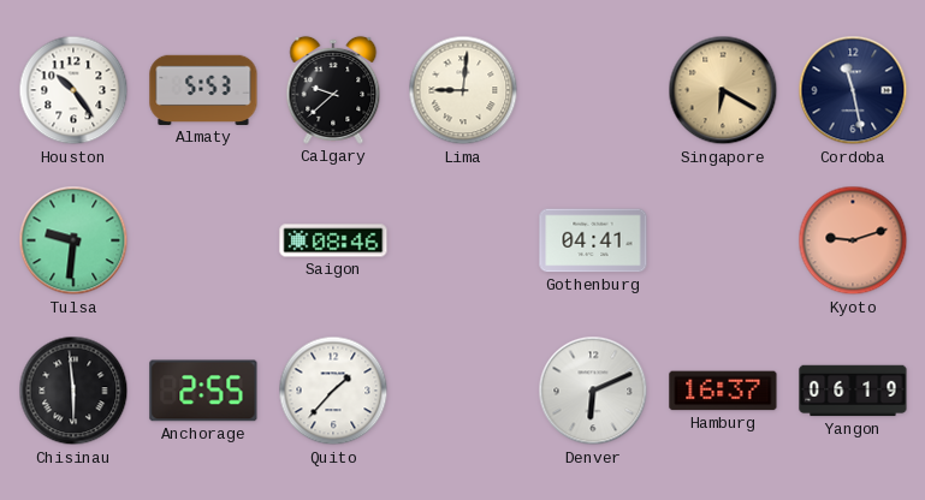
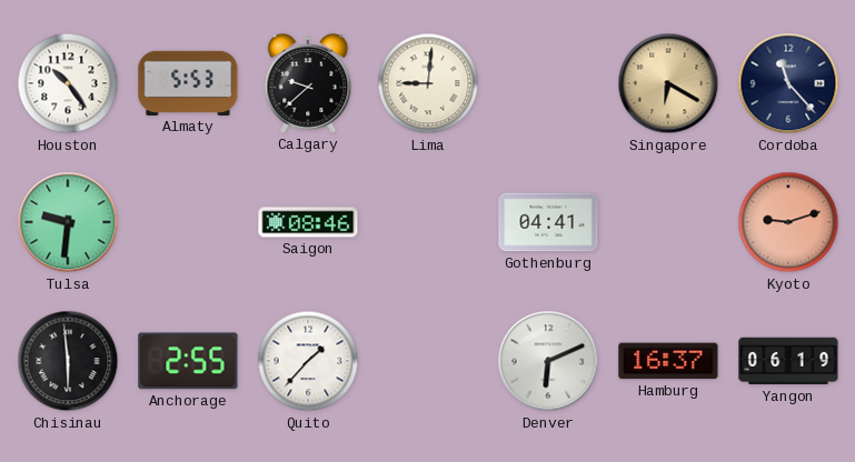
Cordoba: 11:28 -> 11:23 (788, 83)
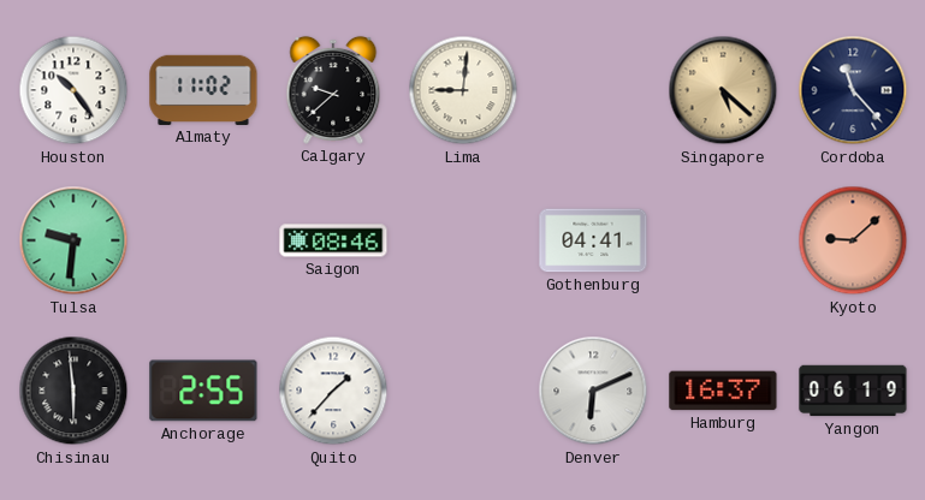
Almaty: 5:53 -> 11:02 (203, 90)
Singapore: 6:20 -> 5:22 (723, 90)
Kyoto: 9:12 -> 9:08 (853, 240)
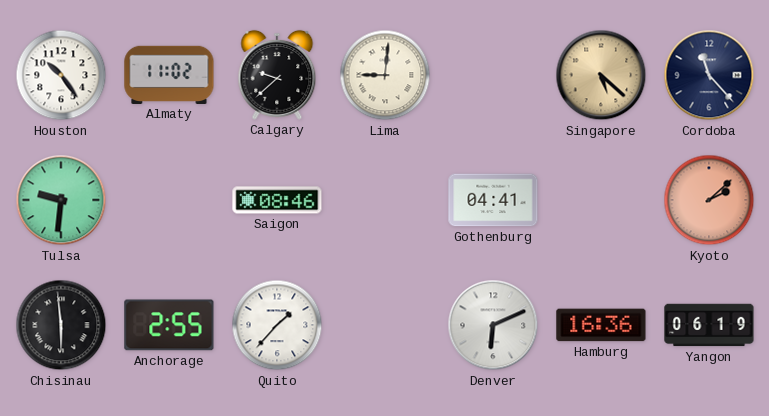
Kyoto: 9:08 -> 2:08 (709, 200)
Hamburg: 16:37 -> 16:36 (601, 325)
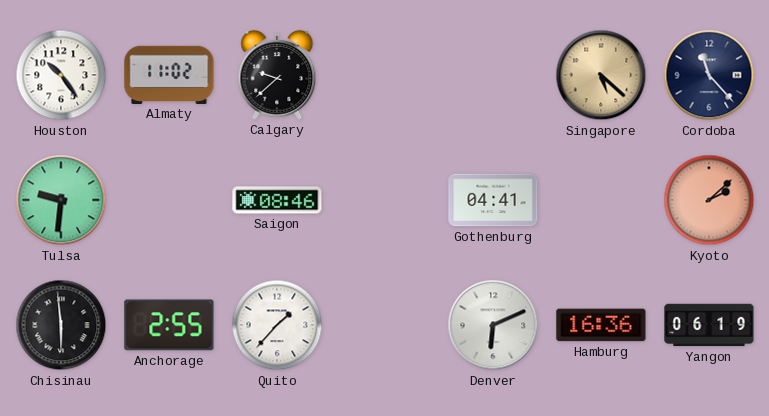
Lima: 9:01 -> none (385, 75)
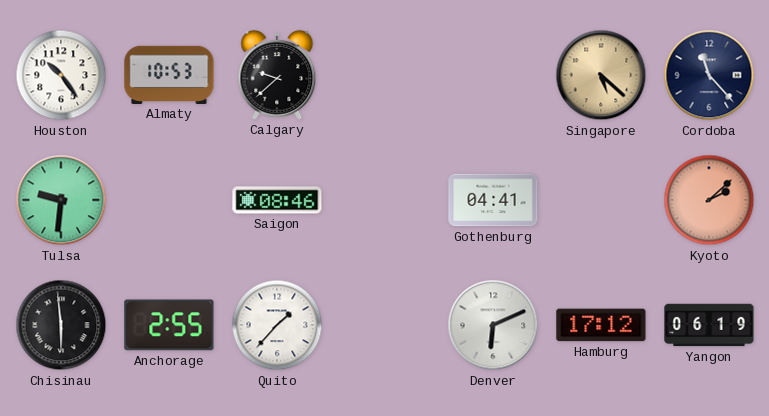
Almaty: 11:02 -> 10:53 (169, 75)
Hamburg: 16:36 -> 17:12 (601, 325)
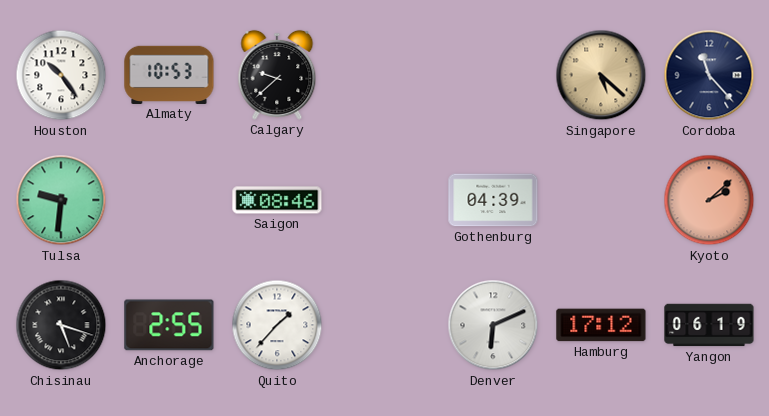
Gothenburg: 04:41 -> 04:39 (493, 200)
Chisinau: 5:59 -> 5:18 (61, 325)
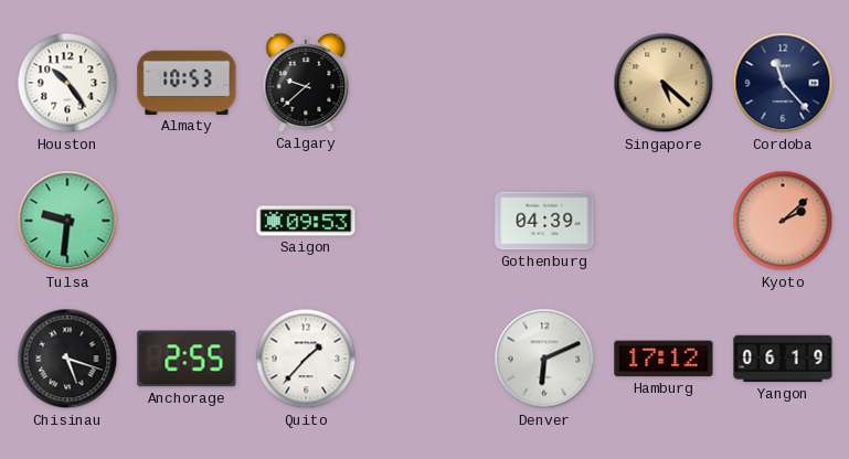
Saigon: 08:46 -> 09:53 (306, 221)
